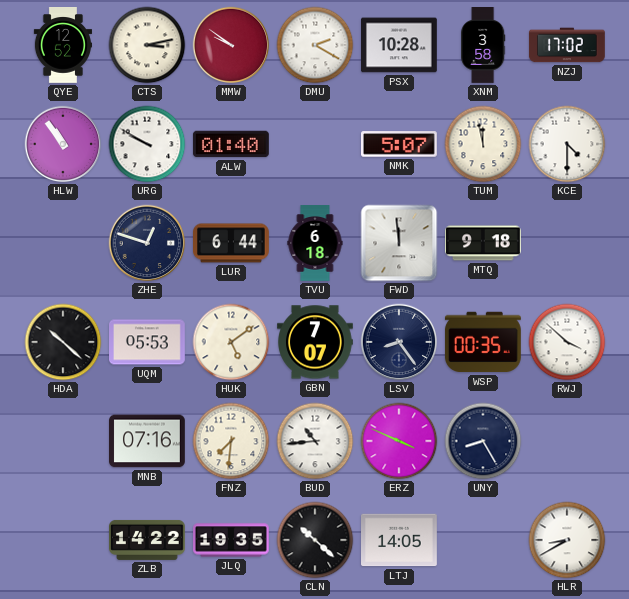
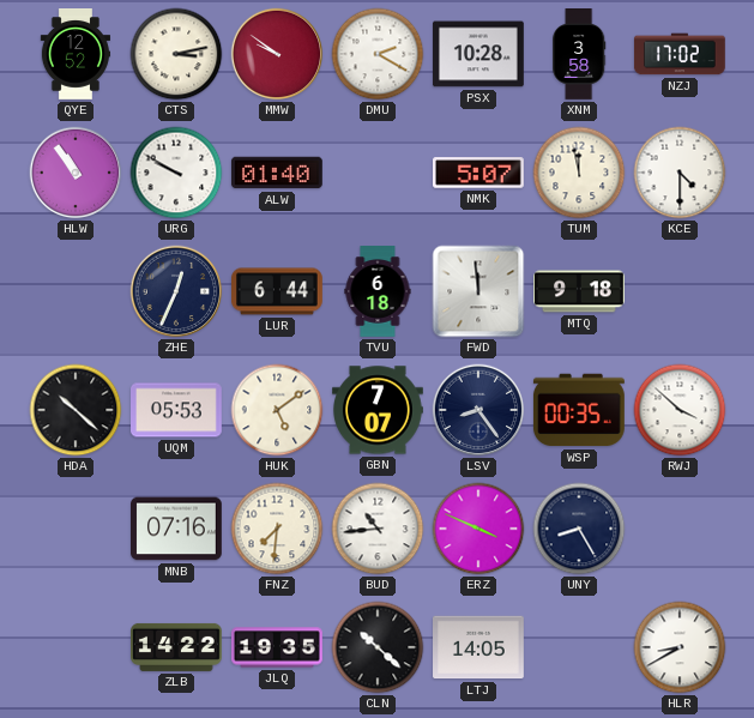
ZHE: 12:48 -> 12:34 (176, 291)
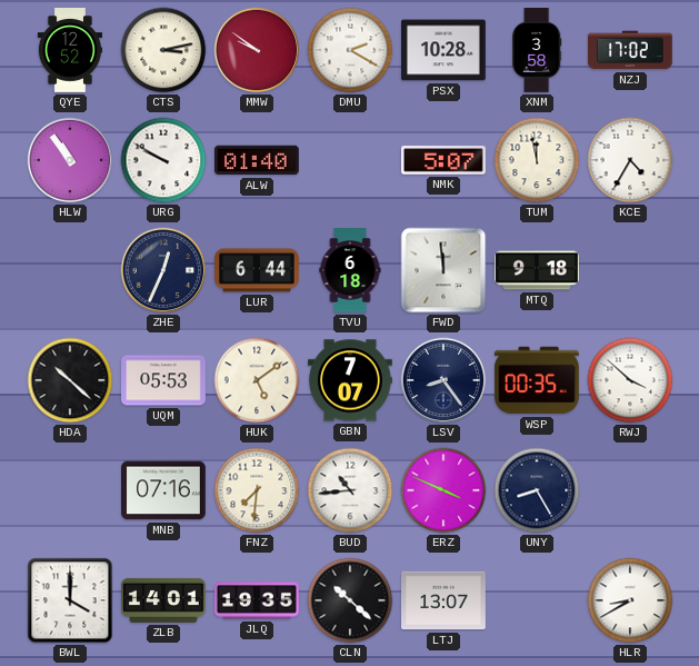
KCE: 4:30 -> 4:35 (630, 160)
BWL: none -> 4:00 (70, 600)
ZLB: 14:22 -> 14:01 (164, 600)
LTJ: 14:05 -> 13:07 (445, 600)
